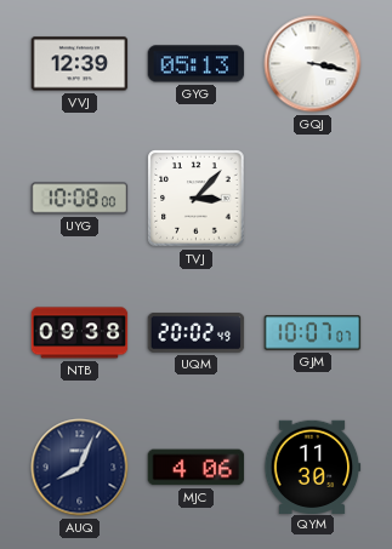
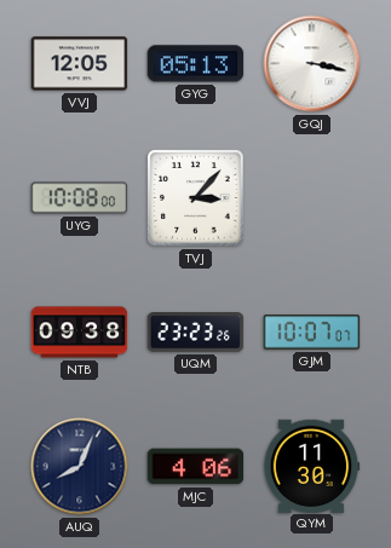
VVJ: 12:39 -> 12:05 (80, 64)
UQM: 20:02 -> 23:23 (196, 333)
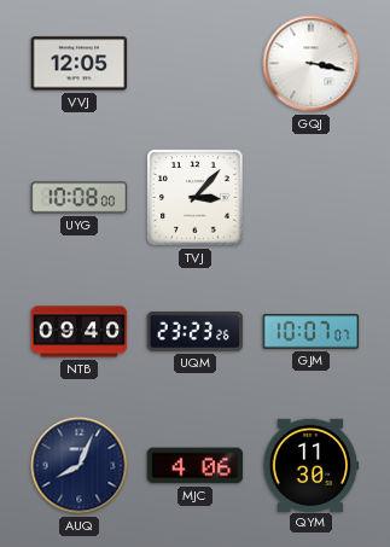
GYG: 05:13 -> none (196, 64)
NTB: 09:38 -> 09:40 (80, 332)
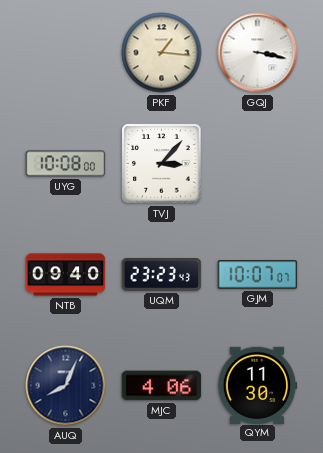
VVJ: 12:05 -> none (80, 64)
PKF: none -> 1:16 (162, 53)
UQM: 23:23:26 -> 23:23:43 (162, 275)
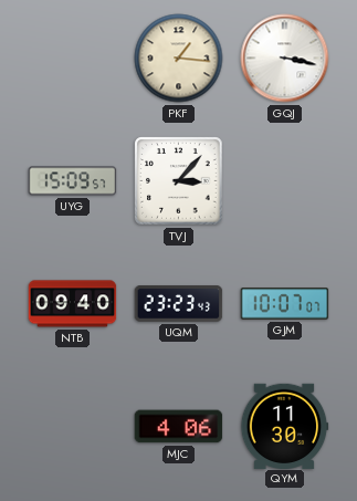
UYG: 10:08 -> 15:09 (73, 181)
AUQ: 8:04 -> none (66, 386)
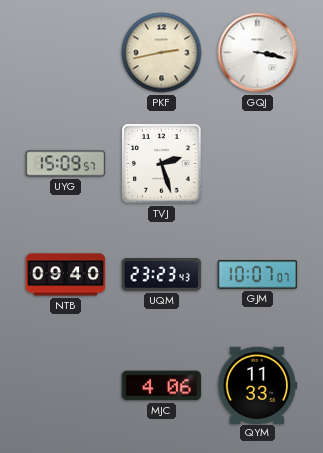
PKF: 1:16 -> 2:43 (162, 53)
TVJ: 3:07 -> 2:27 (162, 164)
QYM: 11:30 -> 11:33 (257, 385)
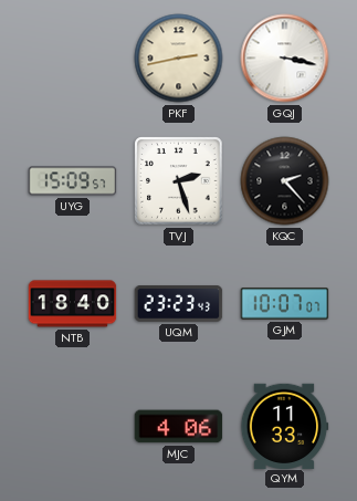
KQC: none -> 2:23 (285, 181)
NTB: 09:40 -> 18:40 (73, 304)
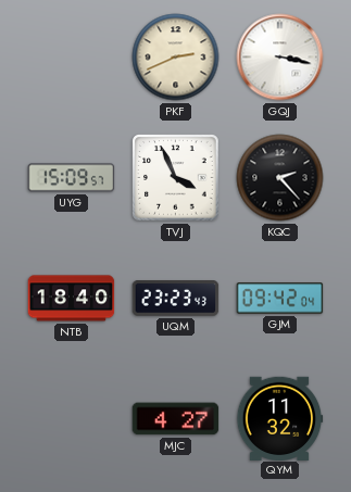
PKF: 2:43 -> 2:41 (176, 58)
TVJ: 2:27 -> 3:56 (176, 178)
GJM: 10:07 -> 09:42 (280, 299)
MJC: 4:06 -> 4:27 (176, 419)
QYM: 11:33 -> 11:32 (279, 418)
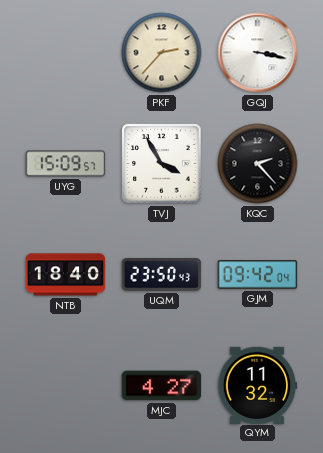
PKF: 2:41 -> 2:37 (162, 53)
TVJ: 3:56 -> 3:55 (162, 164)
UQM: 23:23 -> 23:50 (162, 275)
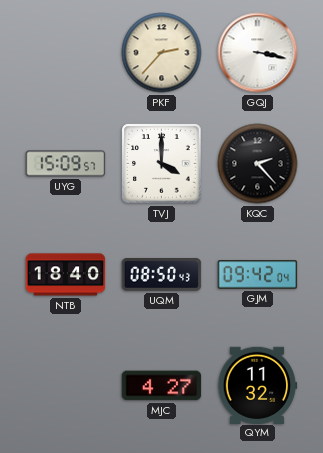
TVJ: 3:55 -> 4:00 (162, 164)
UQM: 23:50 -> 08:50 (162, 275)
